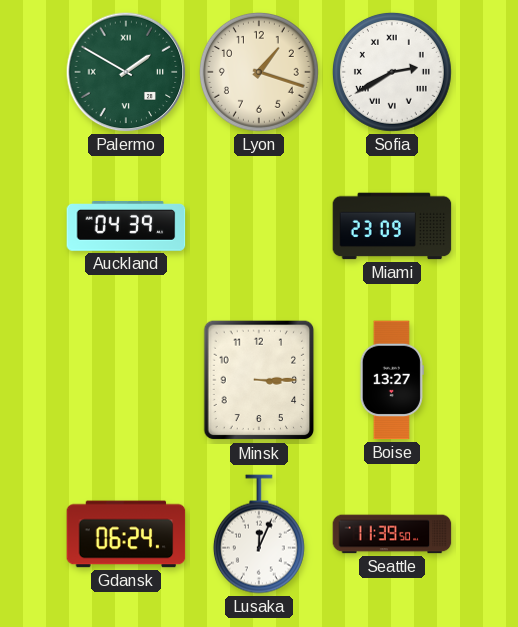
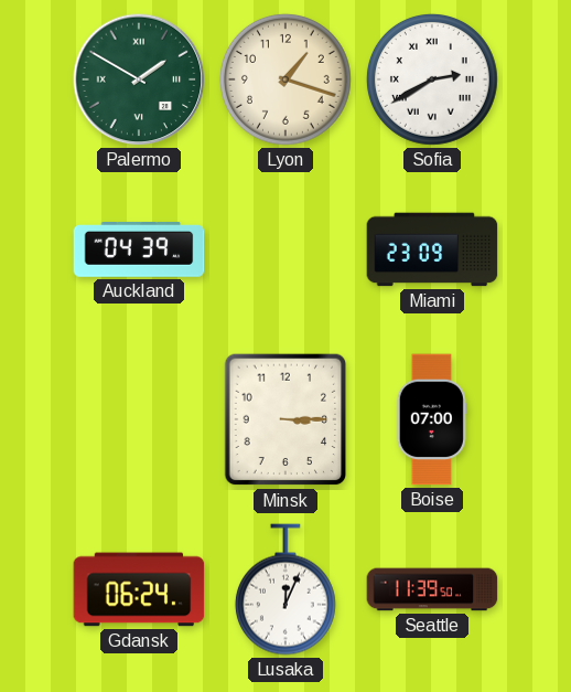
Boise: 13:27 -> 07:00 (432, 419)
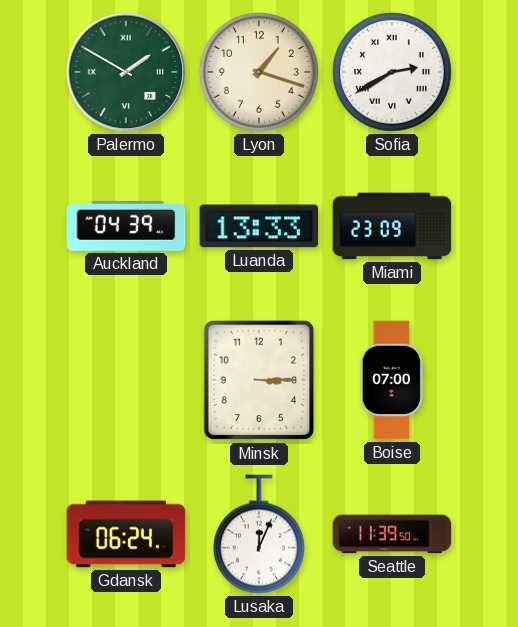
Luanda: none -> 13:33 (259, 226)
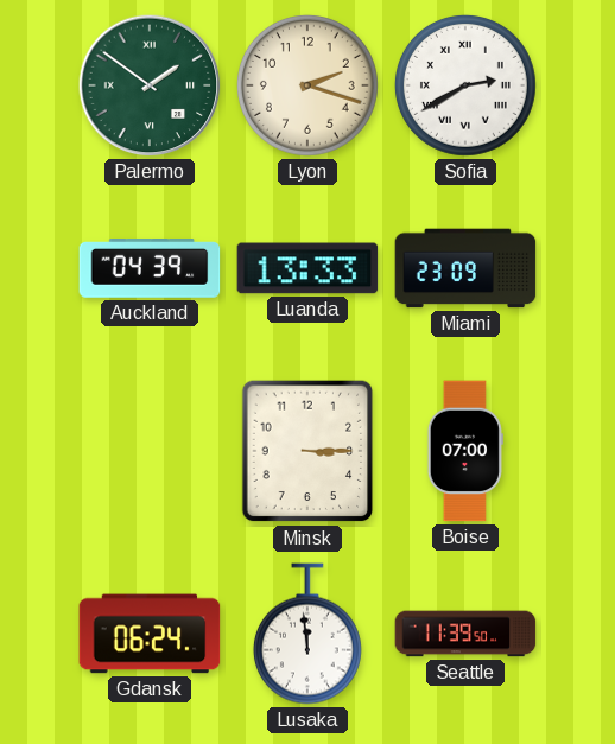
Palermo: 1:50 -> 1:51 (150, 85)
Lyon: 1:18 -> 2:18 (307, 85)
Lusaka: 12:04 -> 11:59 (307, 634)
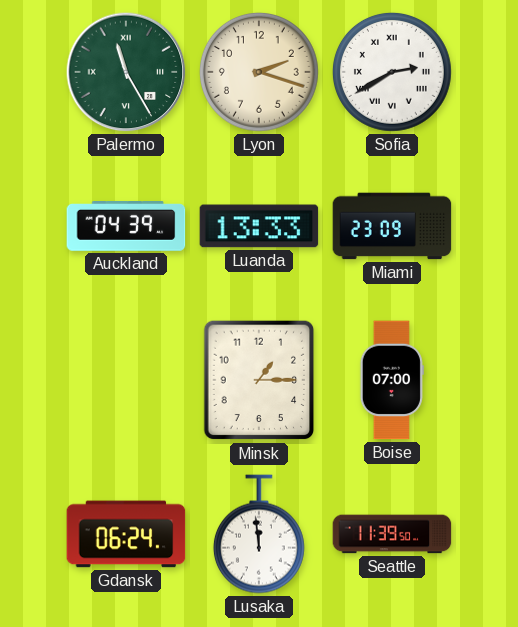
Palermo: 1:51 -> 11:25 (126, 72)
Minsk: 3:15 -> 1:15 (259, 380)
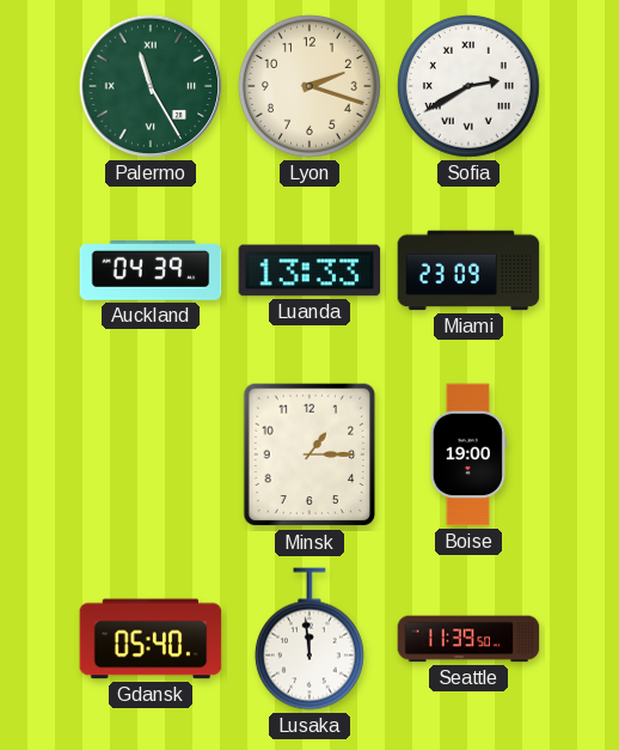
Boise: 07:00 -> 19:00 (468, 455)
Gdansk: 06:24 -> 05:40 (151, 639)
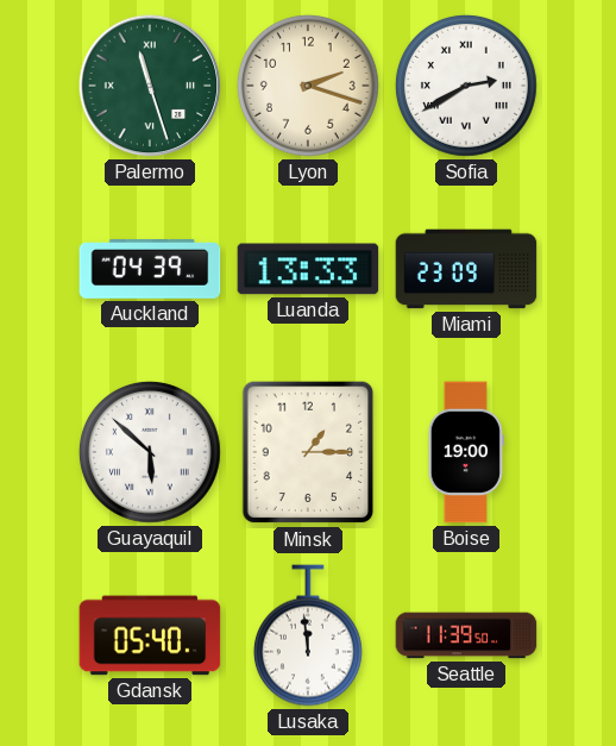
Palermo: 11:25 -> 11:27 (150, 86)
Guayaquil: none -> 5:52 (150, 452)
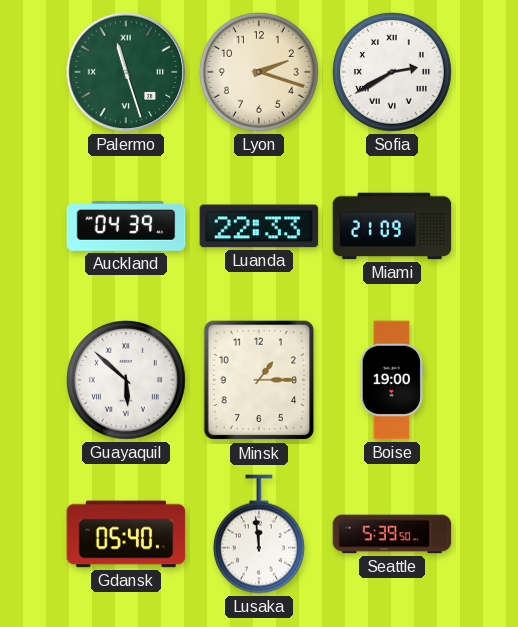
Luanda: 13:33 -> 22:33 (259, 226)
Miami: 23:09 -> 21:09 (392, 226)
Seattle: 11:39 -> 5:39 (392, 534)
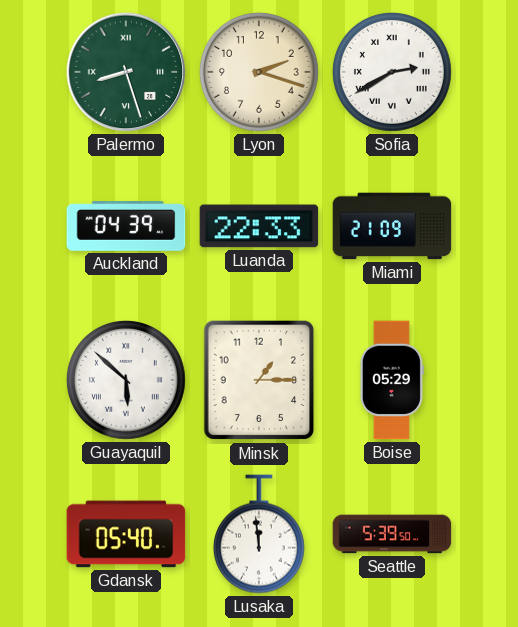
Palermo: 11:27 -> 8:27 (126, 72)
Boise: 19:00 -> 05:29 (392, 380)
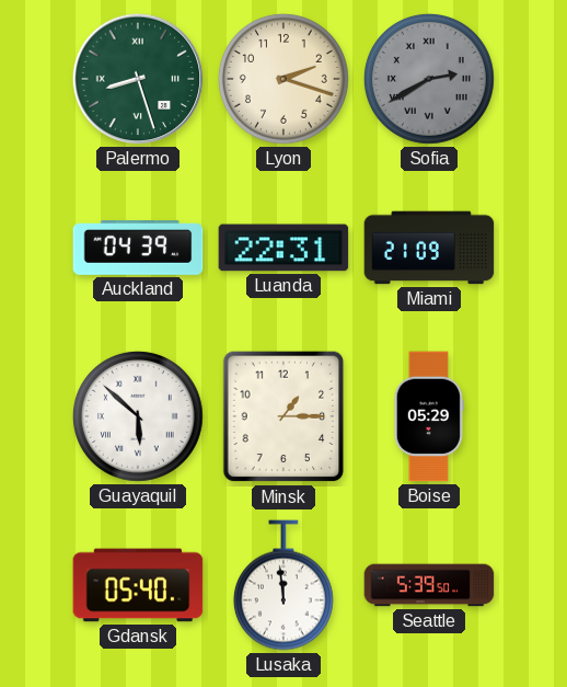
Sofia dial: white -> grey (429, 79)
Luanda: 22:33 -> 22:31 (283, 248)
